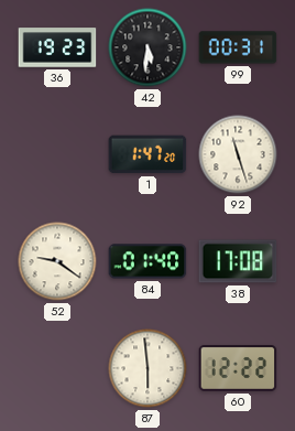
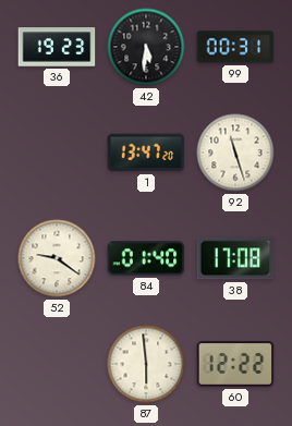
1: 1:47 -> 13:47 (146, 153)
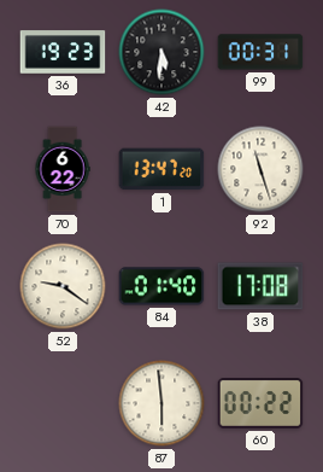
70: none -> 6:22 (63, 169)
60: 12:22 -> 00:22 (260, 404)
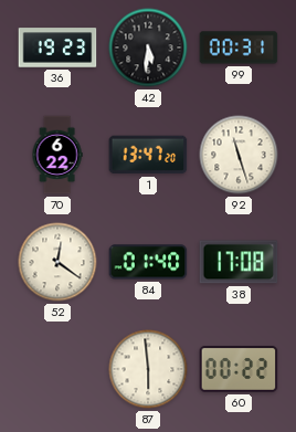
52: 9:21 -> 12:21 (57, 262)
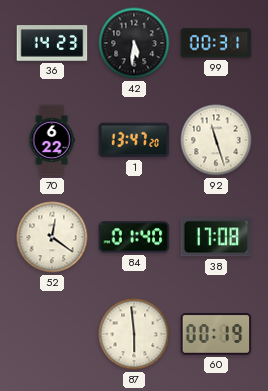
36: 19:23 -> 14:23 (52, 43)
60: 00:22 -> 00:19 (216, 335)
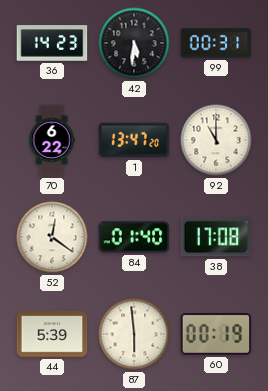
92: 11:27 -> 11:00 (216, 140)
44: none -> 5:39 (52, 334)
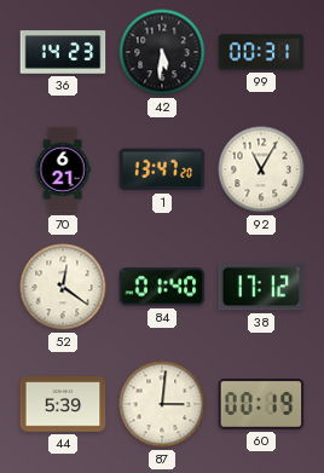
70: 6:22 -> 6:21 (63, 169)
92: 11:00 -> 11:05 (261, 169)
38: 17:08 -> 17:12 (261, 287)
87: 5:59 -> 3:01 (162, 404)
